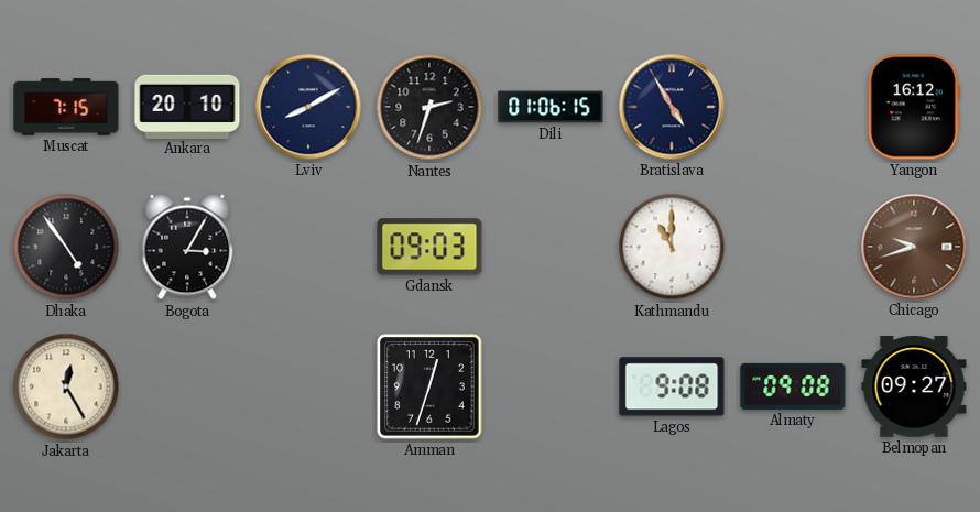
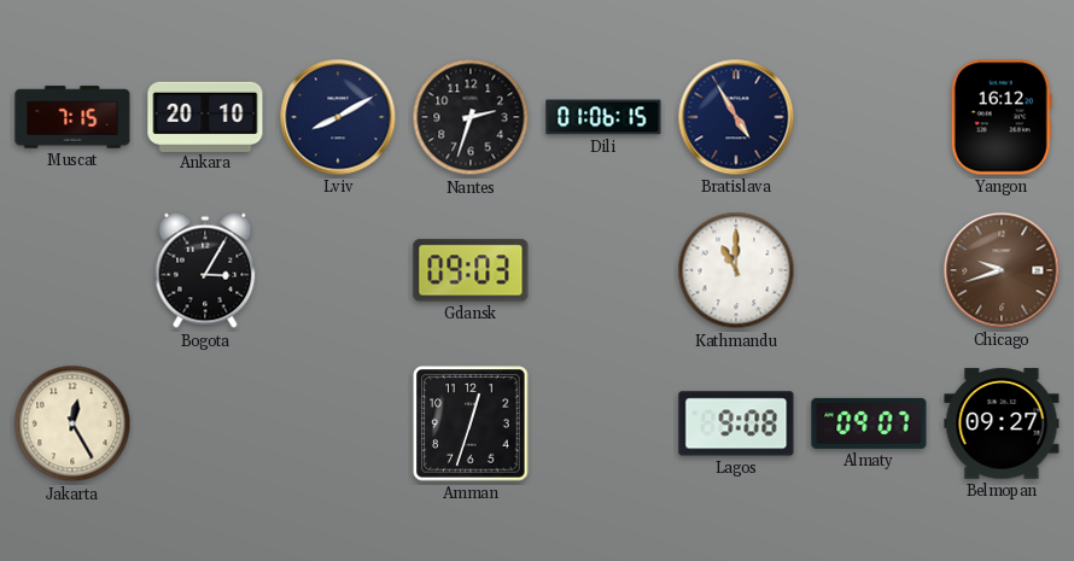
Dhaka: 4:54 -> none (66, 247)
Almaty: 09:08 -> 09:07 (869, 423)
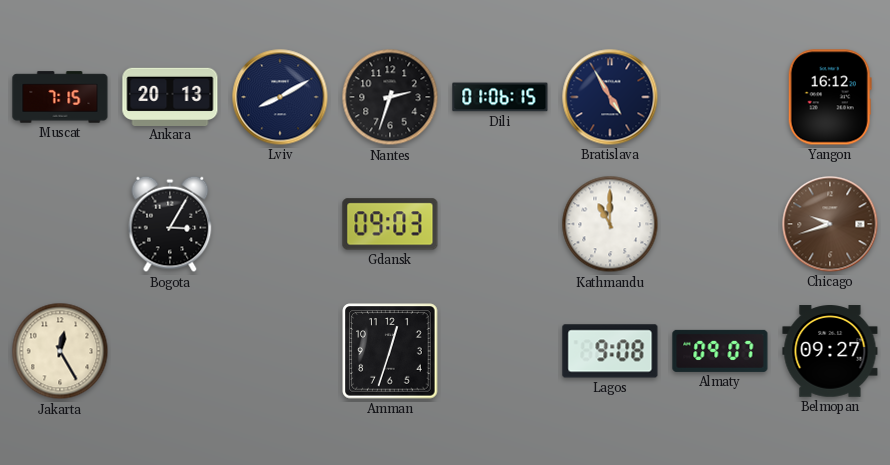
Ankara: 20:10 -> 20:13 (170, 96)
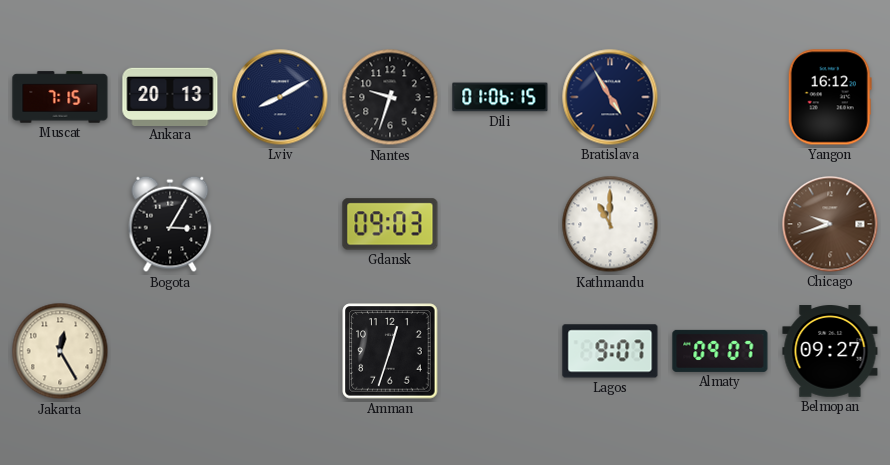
Nantes: 2:33 -> 9:33 (390, 97)
Lagos: 9:08 -> 9:07 (610, 351)
